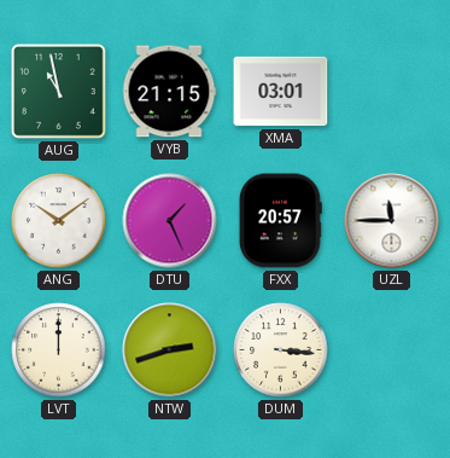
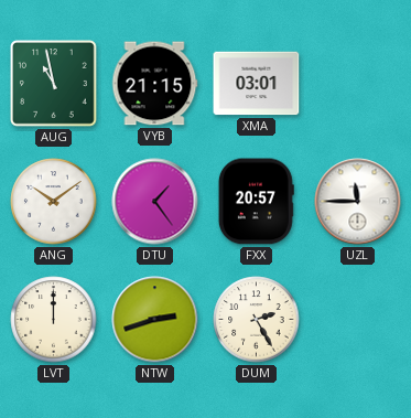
DTU: 1:26 -> 1:24 (155, 202)
DUM: 3:16 -> 2:25 (257, 320)
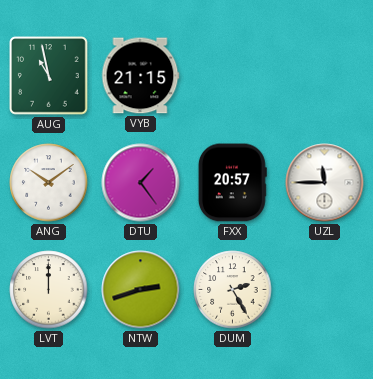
XMA: 03:01 -> none (257, 84)
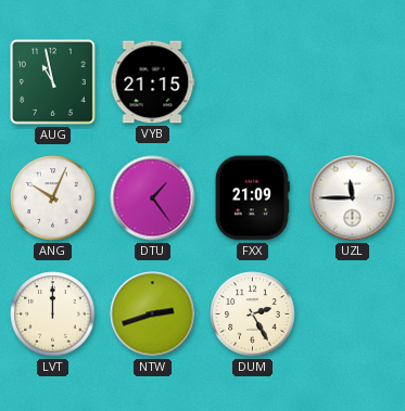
ANG: 10:09 -> 10:04 (53, 198)
FXX: 20:57 -> 21:09 (252, 198)
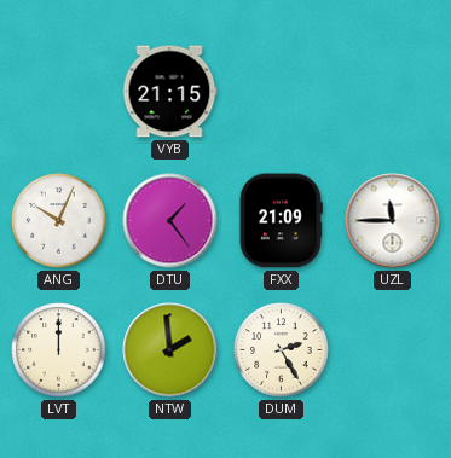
AUG: 10:58 -> none (53, 82)
NTW: 2:42 -> 1:59 (170, 350)
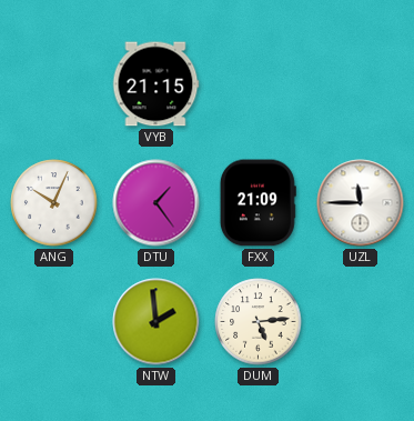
LVT: 12:00 -> none (59, 350)
DUM: 2:25 -> 5:14 (259, 322)
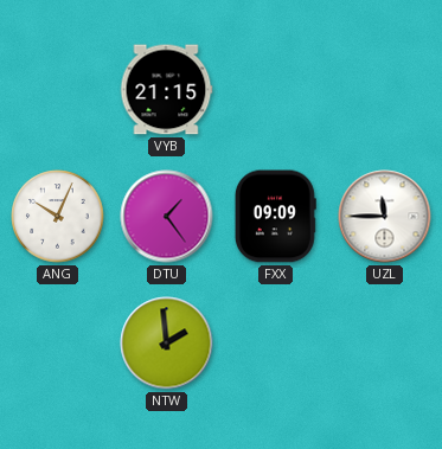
FXX: 21:09 -> 09:09 (275, 217)
DUM: 5:14 -> none (259, 322)
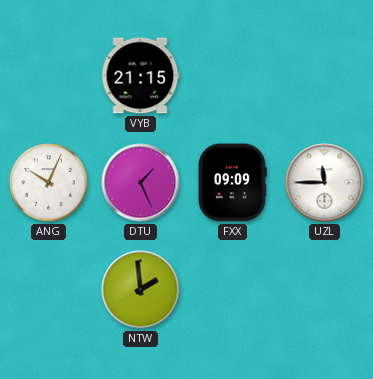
DTU: 1:24 -> 1:26 (141, 183)
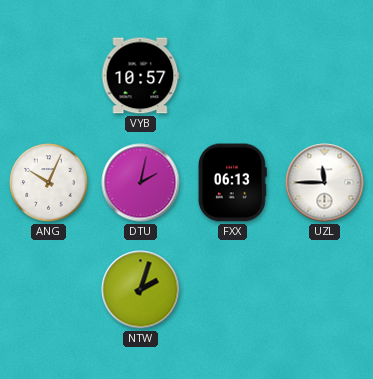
VYB: 21:15 -> 10:57 (140, 76)
DTU: 1:26 -> 2:02 (141, 183)
FXX: 09:09 -> 06:13 (232, 183)
NTW: 1:59 -> 2:03 (141, 290)
